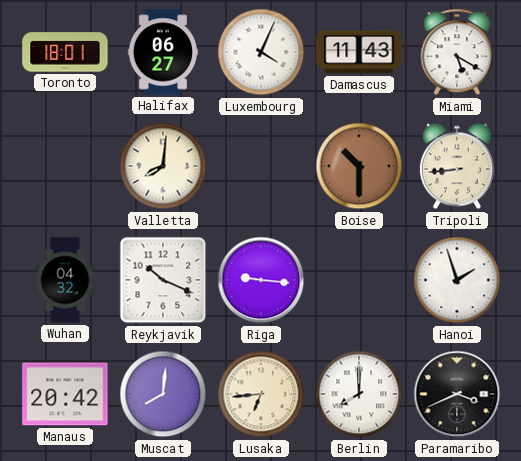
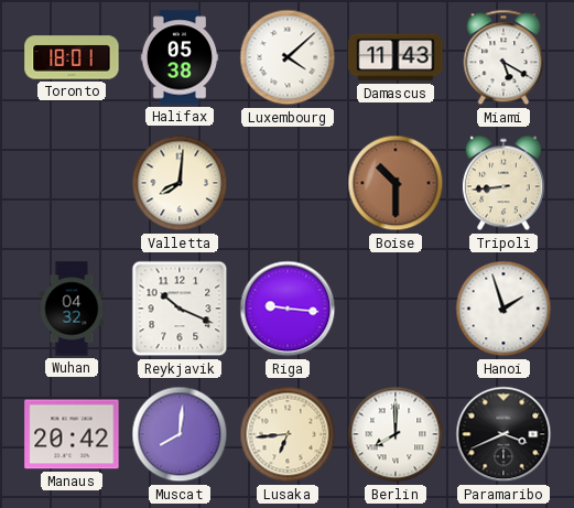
Halifax: 06:27 -> 05:38 (180, 57)
Luxembourg: 4:04 -> 4:08 (288, 57)
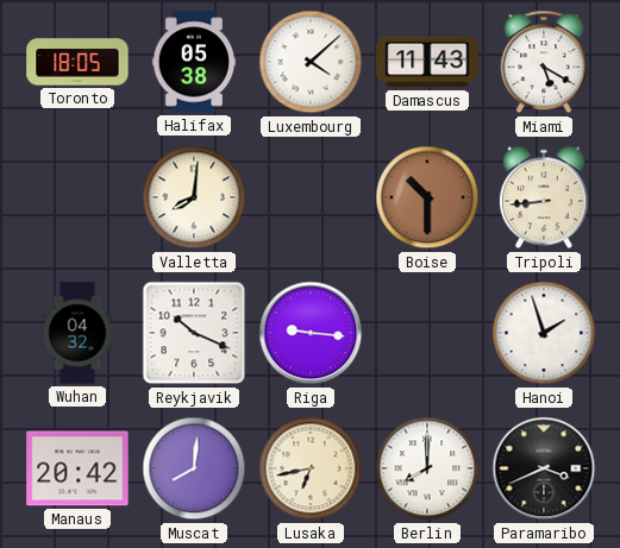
Toronto: 18:01 -> 18:05 (77, 62)
Lusaka: 6:44 -> 6:43 (311, 468)
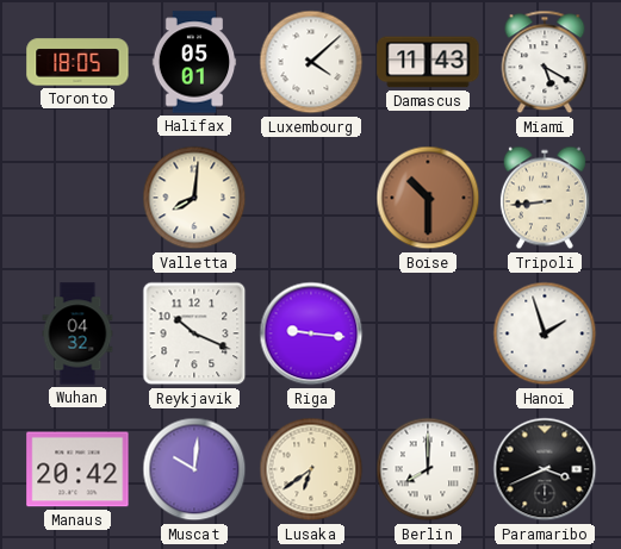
Halifax: 05:38 -> 05:01 (194, 62)
Muscat: 8:01 -> 10:01 (194, 469)
Lusaka: 6:43 -> 6:39 (311, 469)
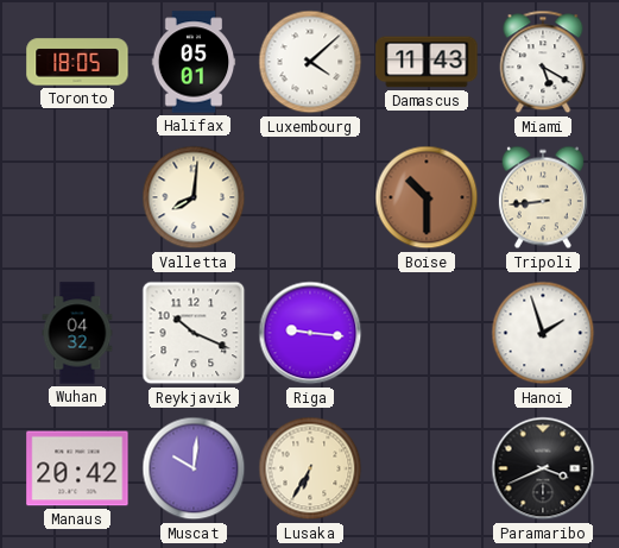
Lusaka: 6:39 -> 6:35 (310, 468)
Berlin: 8:00 -> none (428, 469)
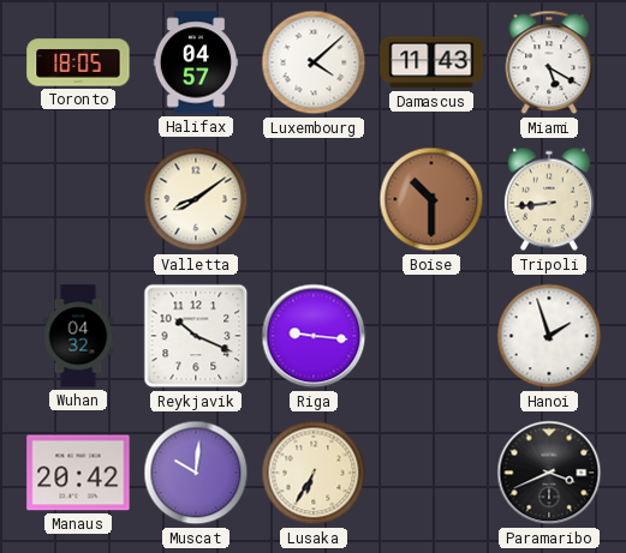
Halifax: 05:01 -> 04:57 (196, 62)
Valletta: 8:01 -> 8:09 (196, 199)
